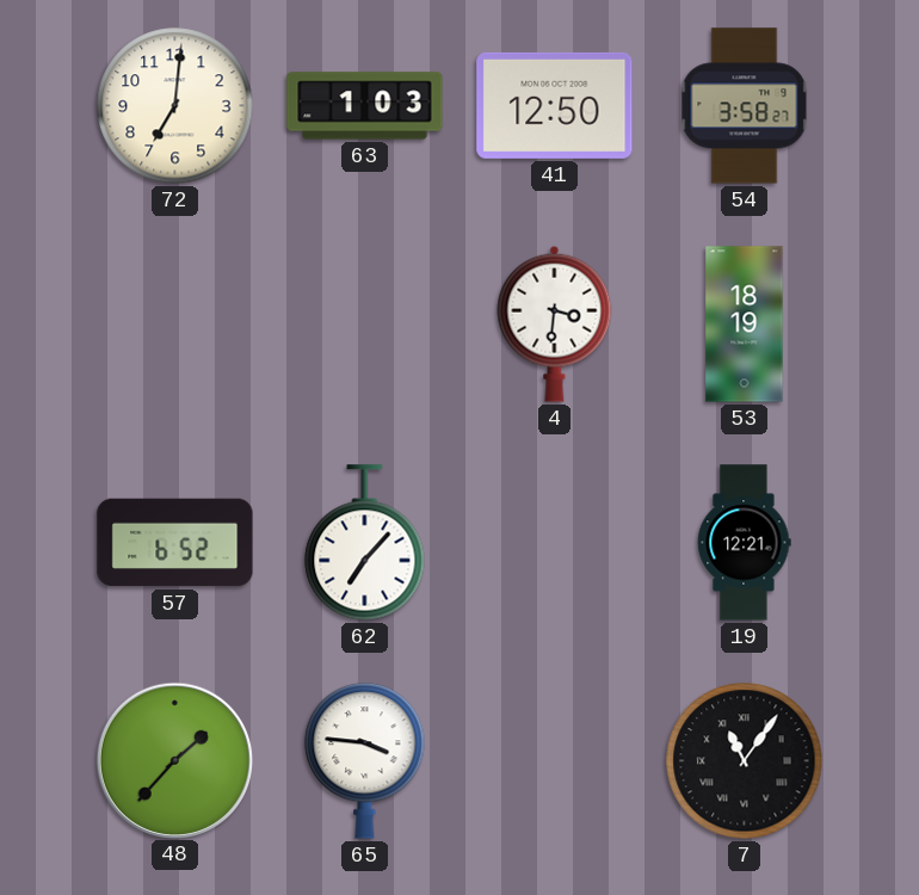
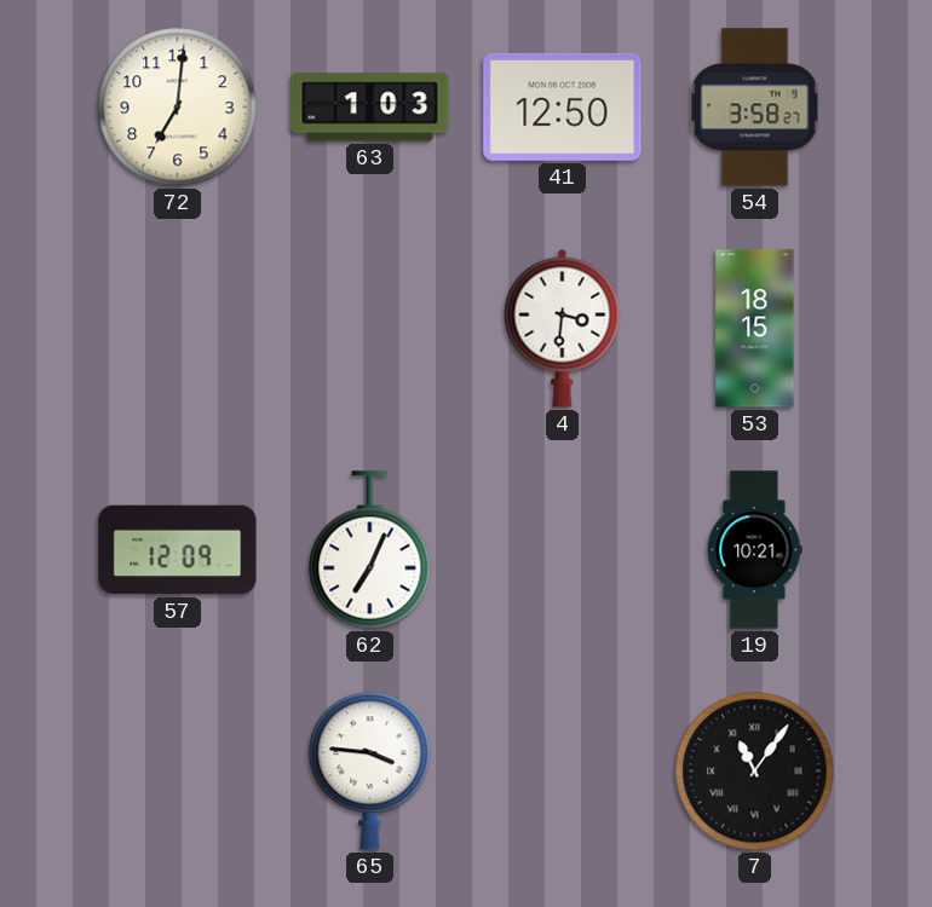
53: 18:19 -> 18:15 (755, 329)
57: 6:52 -> 12:09 (178, 550)
62: 7:07 -> 7:04 (370, 550)
19: 12:21 -> 10:21 (755, 550)
48: 1:37 -> none (174, 760)
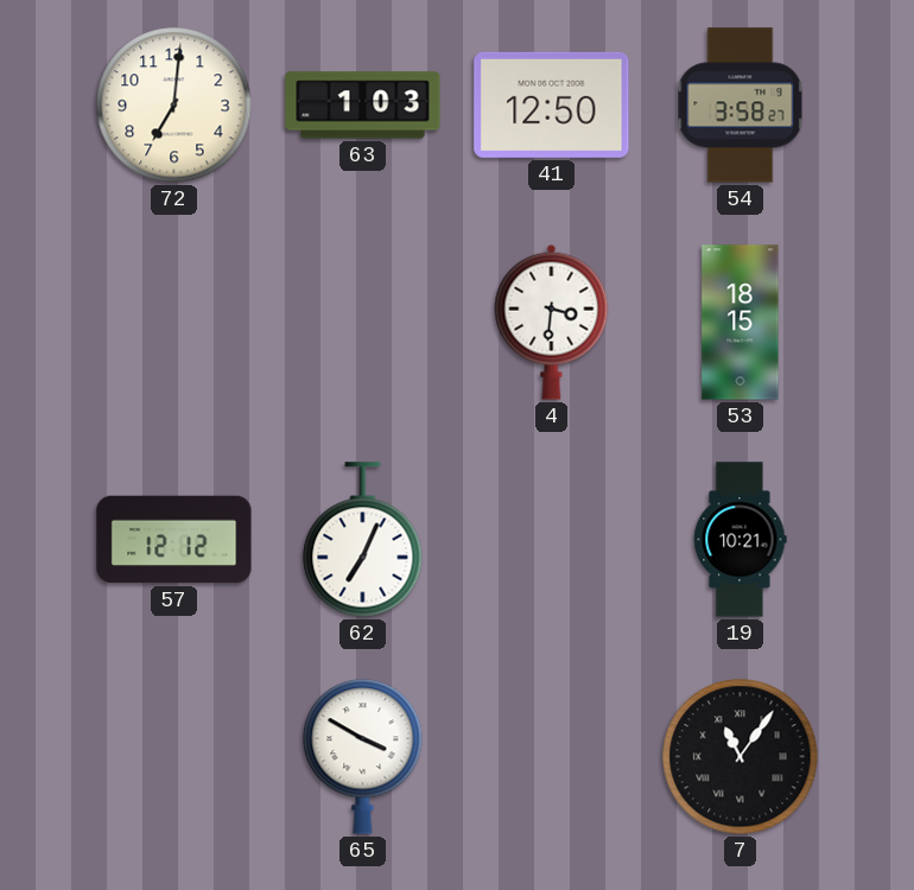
57: 12:09 -> 12:12 (174, 540)
65: 3:46 -> 3:50 (363, 757)
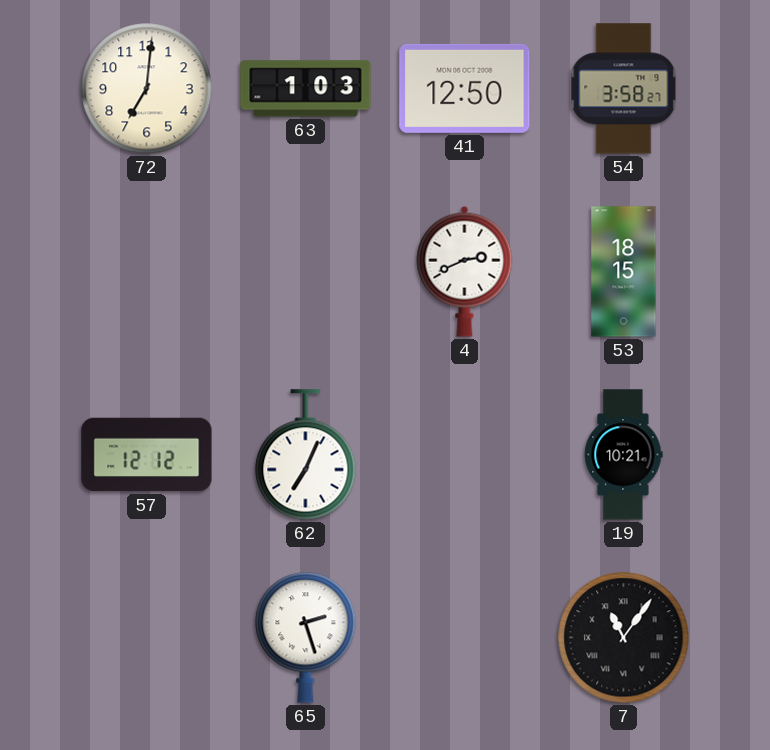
4: 3:31 -> 2:41 (465, 271)
65: 3:50 -> 2:27 (306, 638)
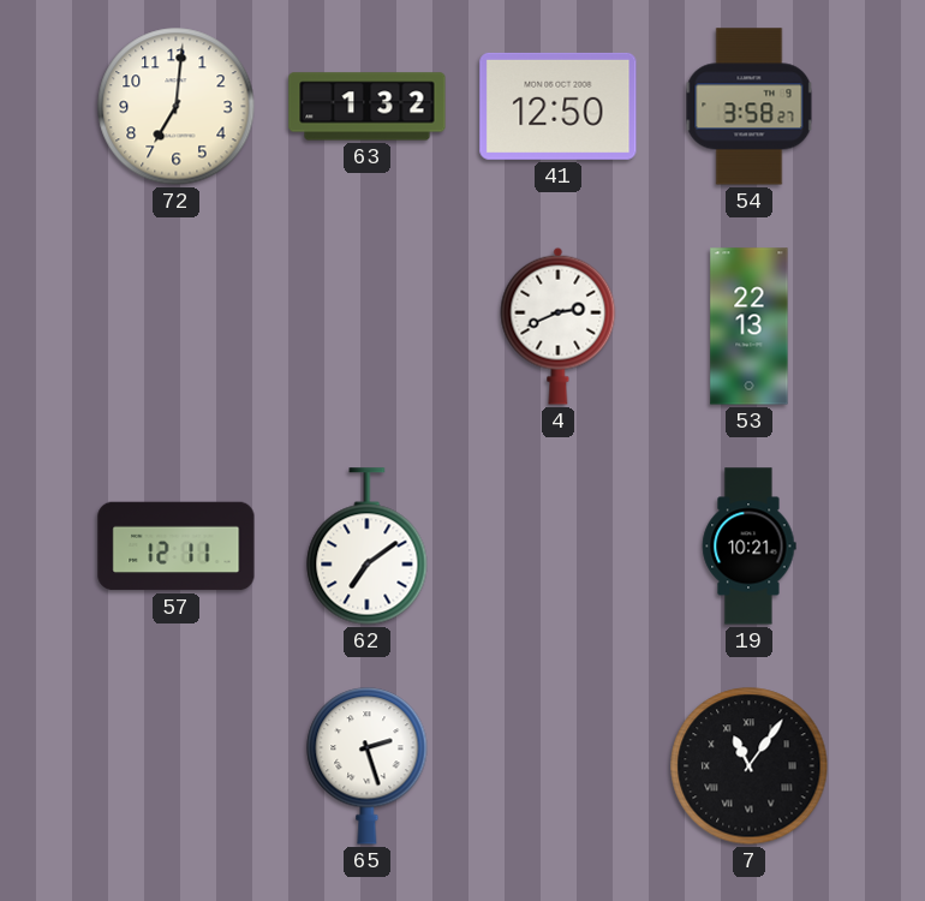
63: 1:03 -> 1:32 (368, 107)
53: 18:15 -> 22:13 (750, 327)
57: 12:12 -> 12:11 (177, 547)
62: 7:04 -> 7:09 (368, 547)
